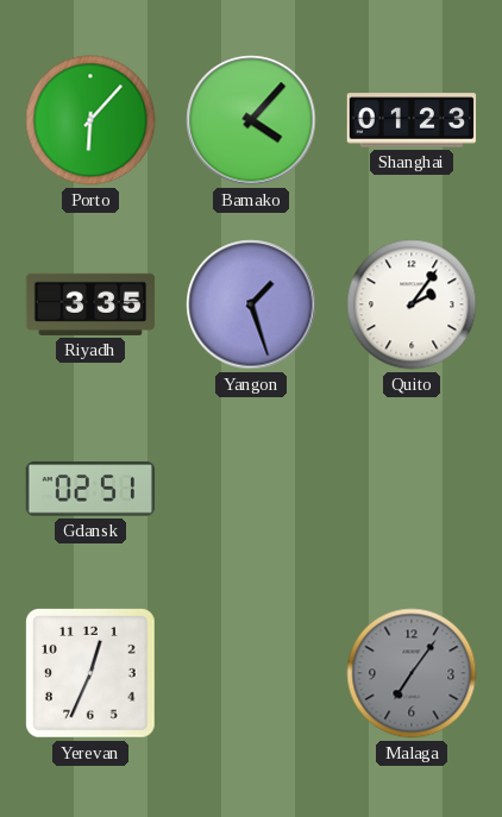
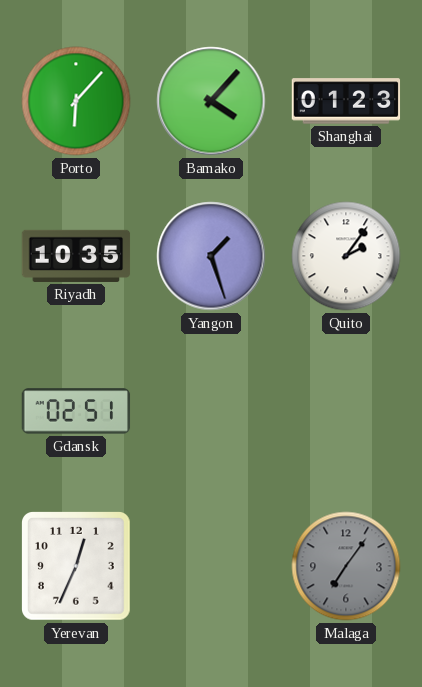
Riyadh: 3:35 -> 10:35 (76, 256)
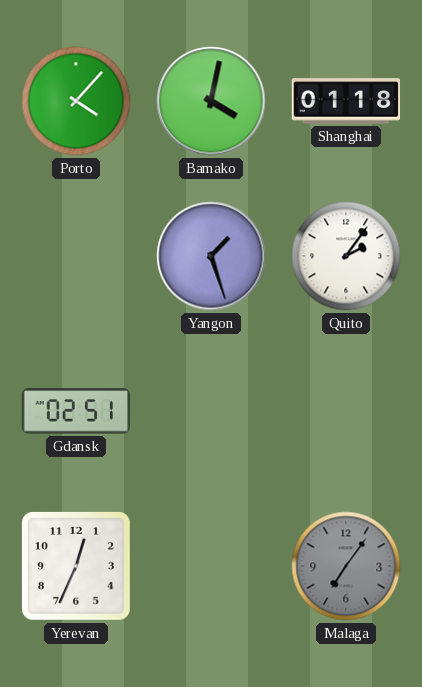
Porto: 6:07 -> 4:07 (76, 101)
Bamako: 4:07 -> 4:02 (211, 101)
Shanghai: 01:23 -> 01:18 (346, 101)
Riyadh: 10:35 -> none (76, 256)
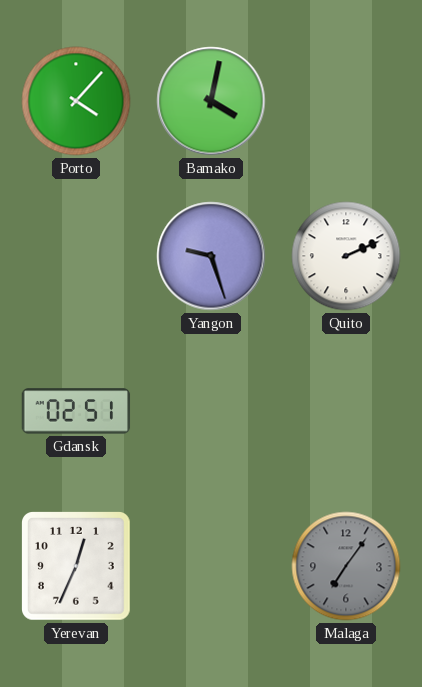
Shanghai: 01:18 -> none (346, 101)
Yangon: 1:27 -> 9:27 (211, 256)
Quito: 2:06 -> 2:11 (346, 256)
